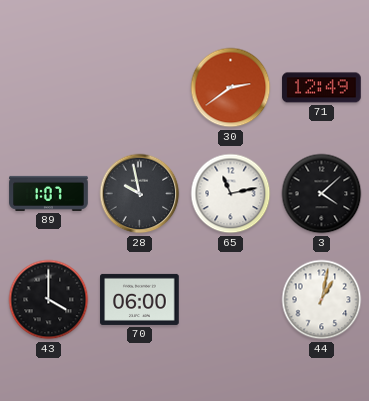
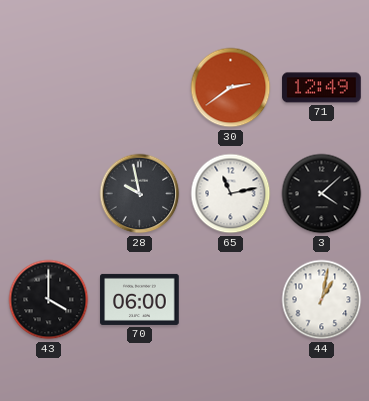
89: 1:07 -> none (49, 193)
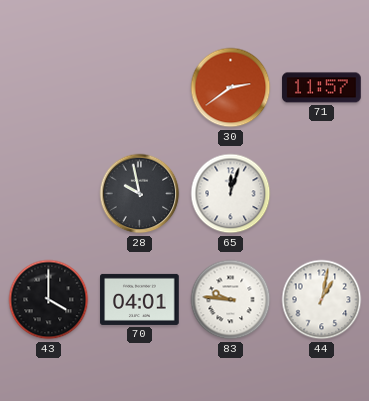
71: 12:49 -> 11:57 (322, 88)
65: 11:13 -> 12:03 (231, 194)
3: 4:08 -> none (322, 194)
70: 06:00 -> 04:01 (140, 299)
83: none -> 9:46 (231, 300)
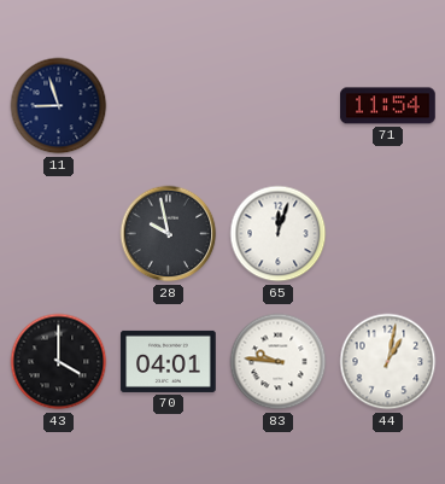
11: none -> 8:57 (59, 106)
30: 2:39 -> none (231, 88)
71: 11:57 -> 11:54 (388, 106)
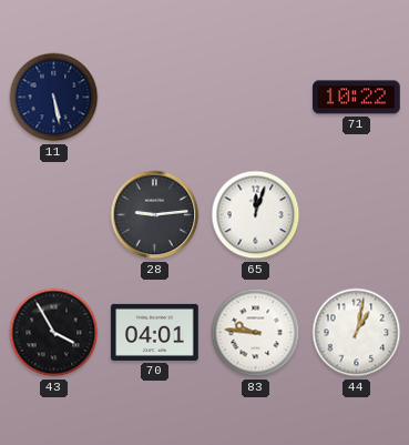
11: 8:57 -> 5:28 (54, 98)
71: 11:54 -> 10:22 (357, 98)
28: 9:58 -> 9:14 (155, 215)
43: 4:00 -> 3:55 (54, 333)
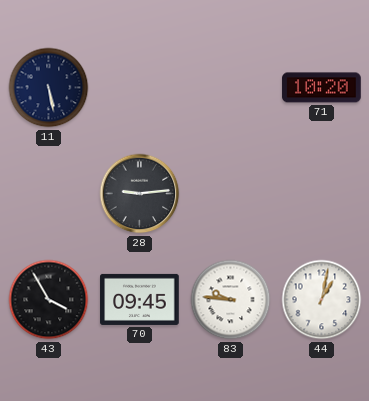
71: 10:22 -> 10:20 (322, 88)
65: 12:03 -> none (256, 215)
70: 04:01 -> 09:45 (140, 299)
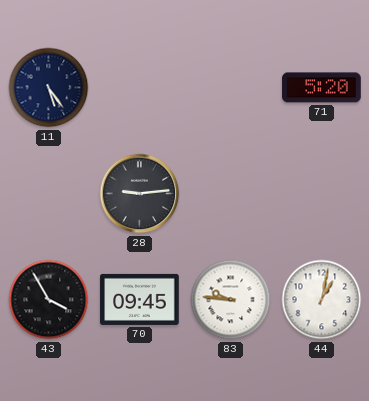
11: 5:28 -> 5:24 (49, 88)
71: 10:20 -> 5:20 (322, 88)
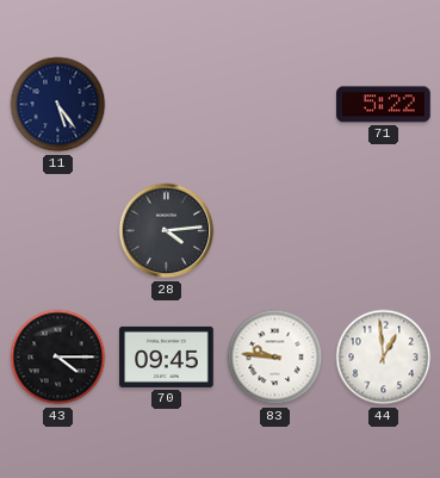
71: 5:20 -> 5:22 (384, 105)
28: 9:14 -> 4:14 (167, 231)
43: 3:55 -> 4:15 (58, 358)
44: 1:02 -> 12:59 (384, 358)
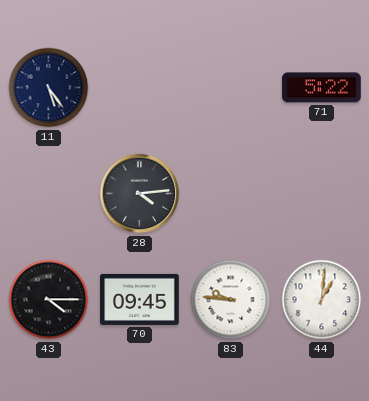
44: 12:59 -> 1:01 (322, 300)
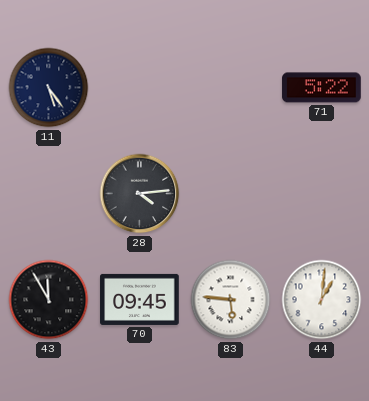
43: 4:15 -> 11:55 (49, 300)
83: 9:46 -> 5:46 (231, 300)
